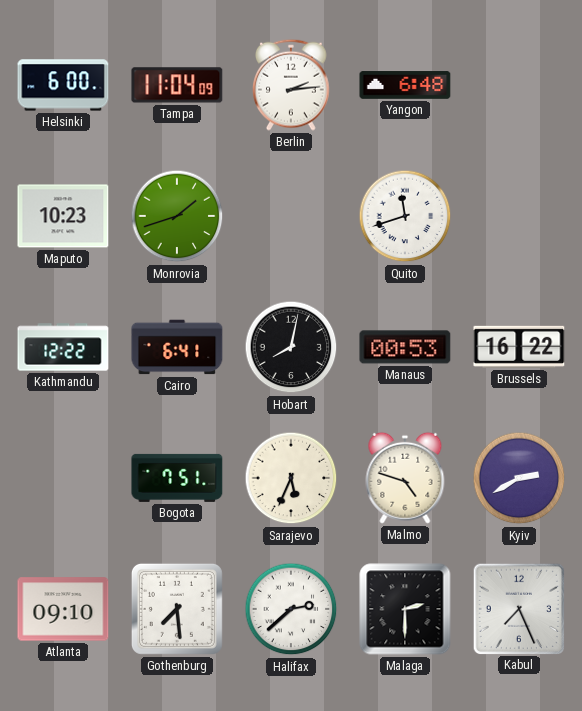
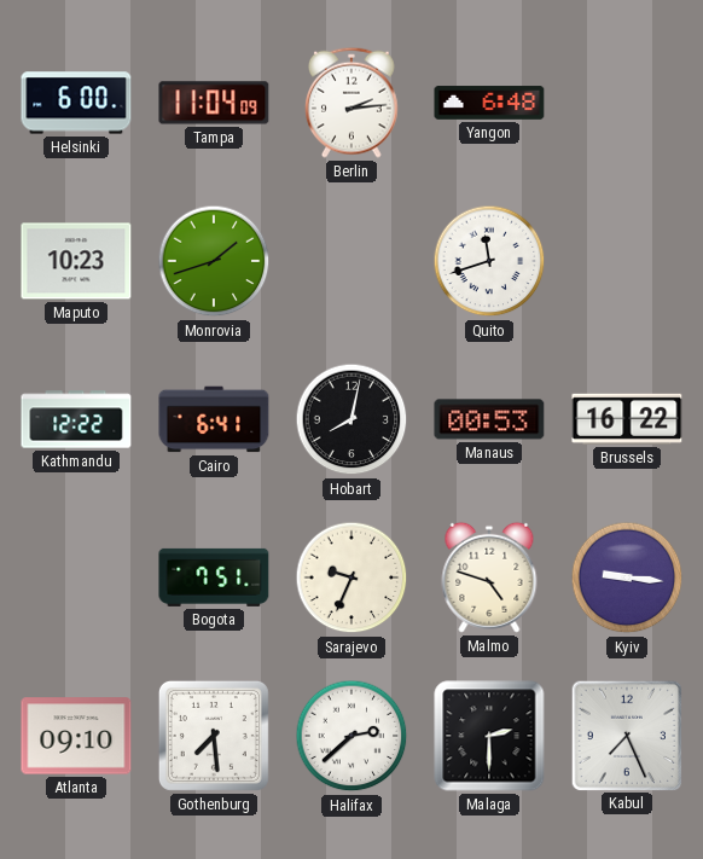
Sarajevo: 5:34 -> 9:34 (351, 577)
Kyiv: 2:40 -> 9:16 (627, 577)
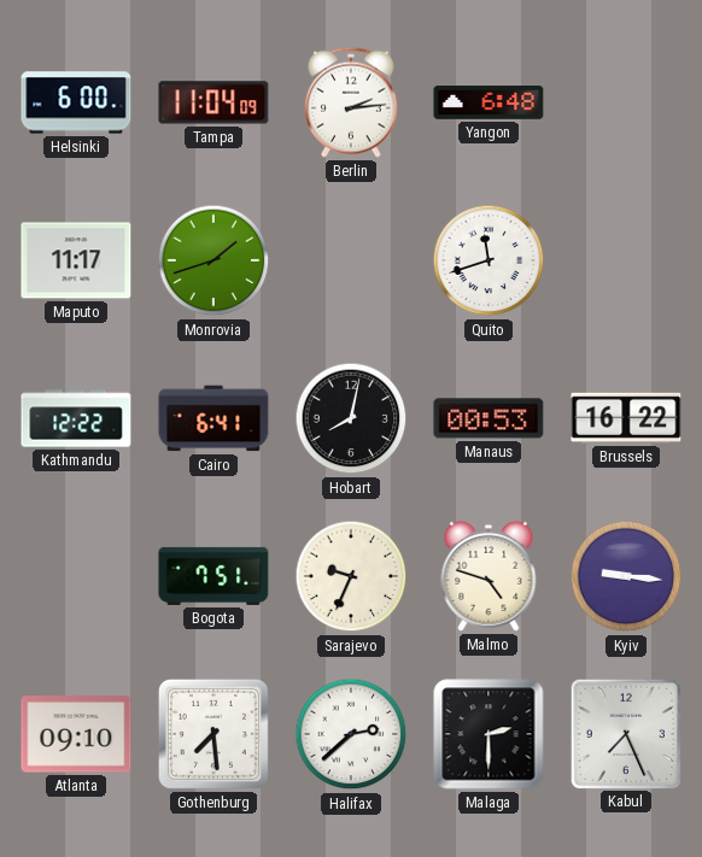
Maputo: 10:23 -> 11:17 (76, 260)
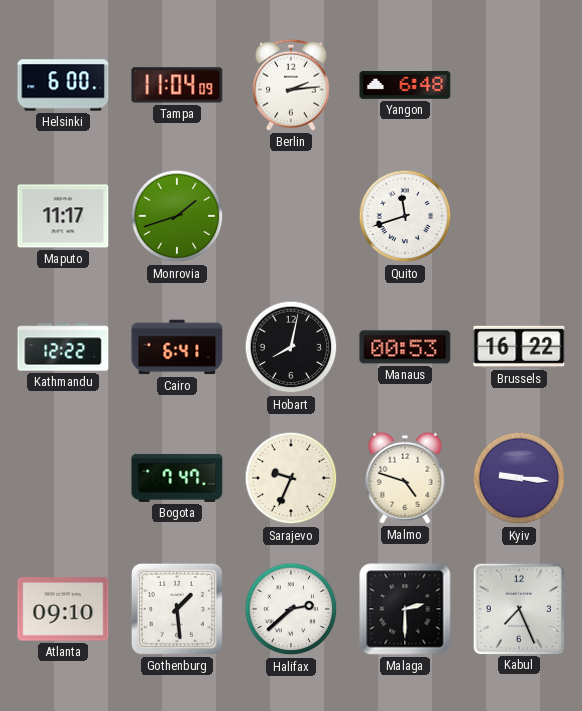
Bogota: 7:51 -> 7:47 (177, 478)
Gothenburg: 7:29 -> 1:29 (177, 609)
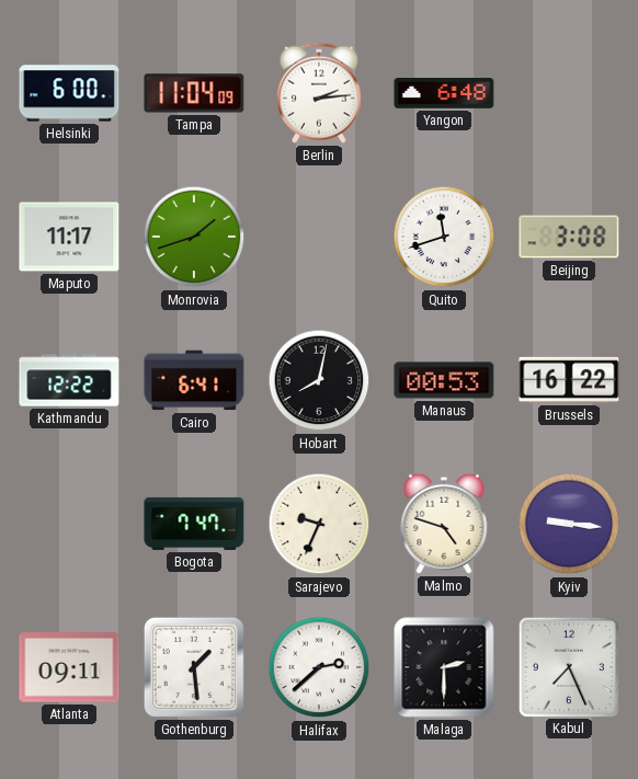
Beijing: none -> 3:08 (569, 237)
Atlanta: 09:10 -> 09:11 (69, 667)
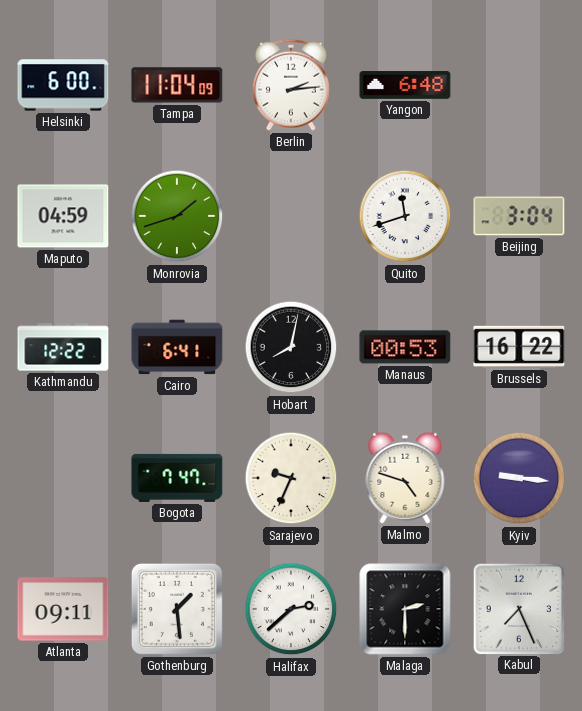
Maputo: 11:17 -> 04:59 (63, 216)
Beijing: 3:08 -> 3:04 (519, 216)
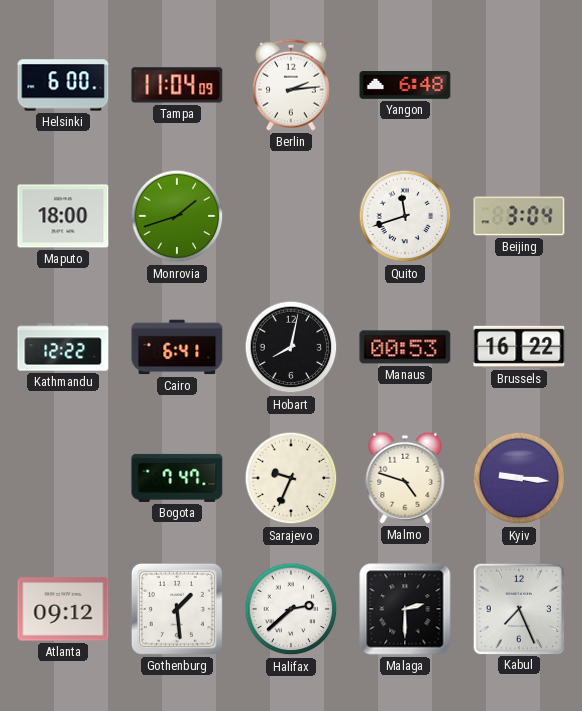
Maputo: 04:59 -> 18:00 (63, 216)
Atlanta: 09:11 -> 09:12 (63, 609)
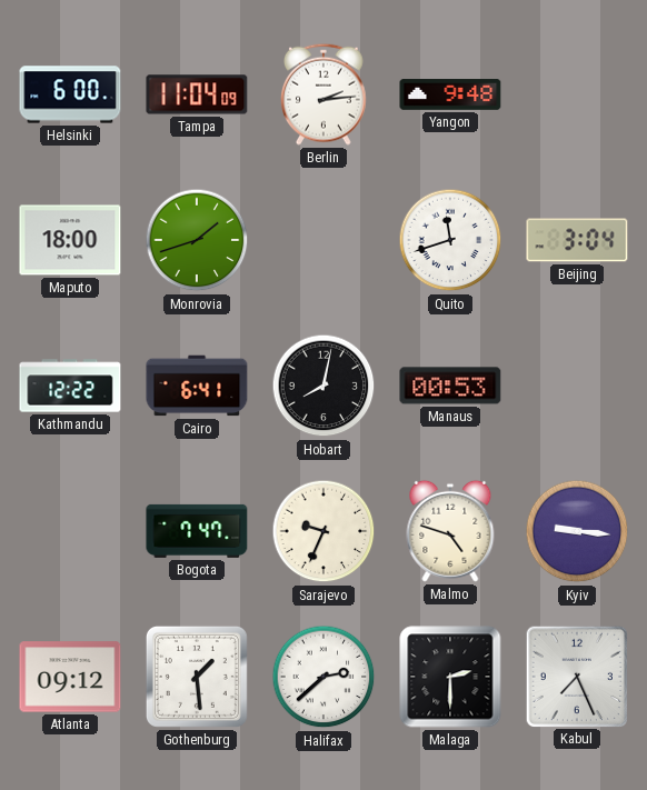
Yangon: 6:48 -> 9:48 (450, 94)
Brussels: 16:22 -> none (519, 347)
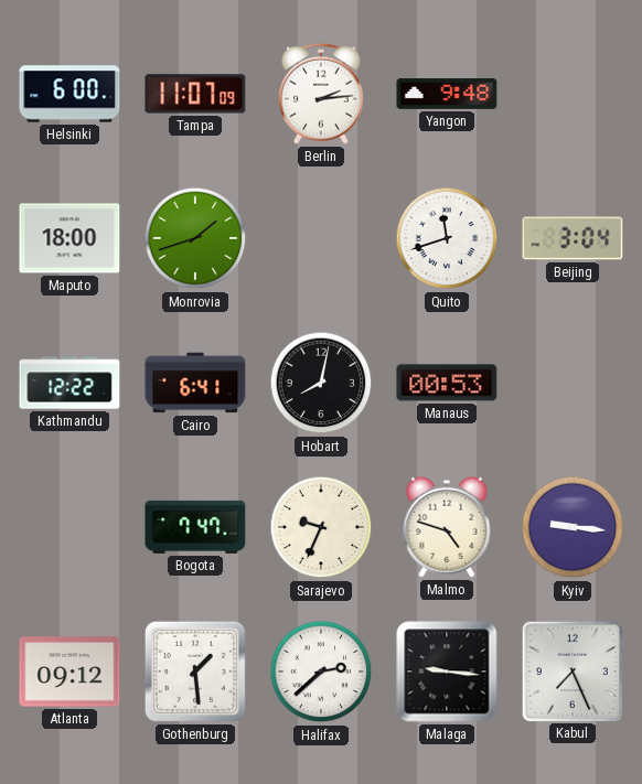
Tampa: 11:04 -> 11:07 (195, 94)
Malaga: 2:30 -> 9:16 (447, 672)
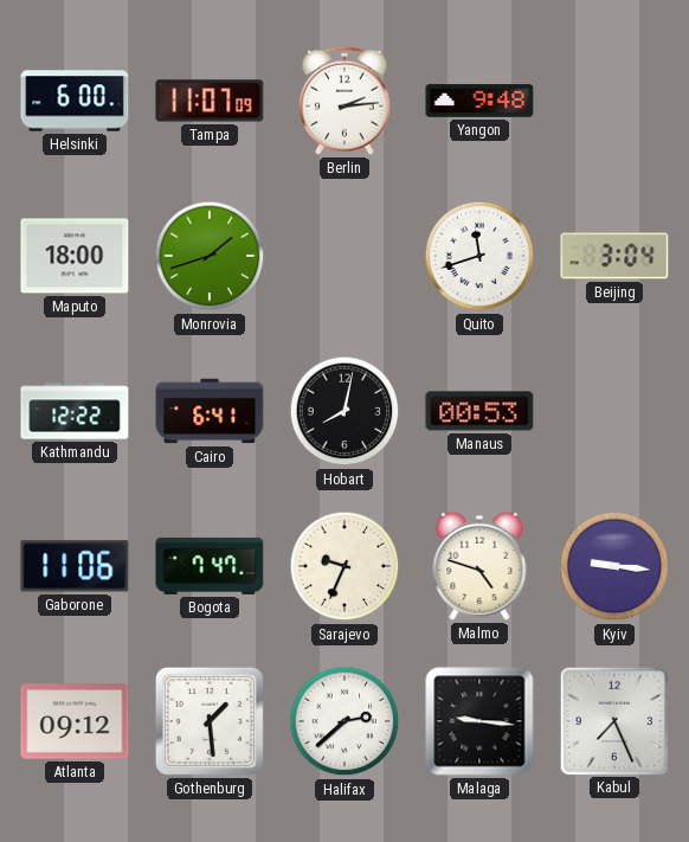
Gaborone: none -> 11:06 (75, 566)
